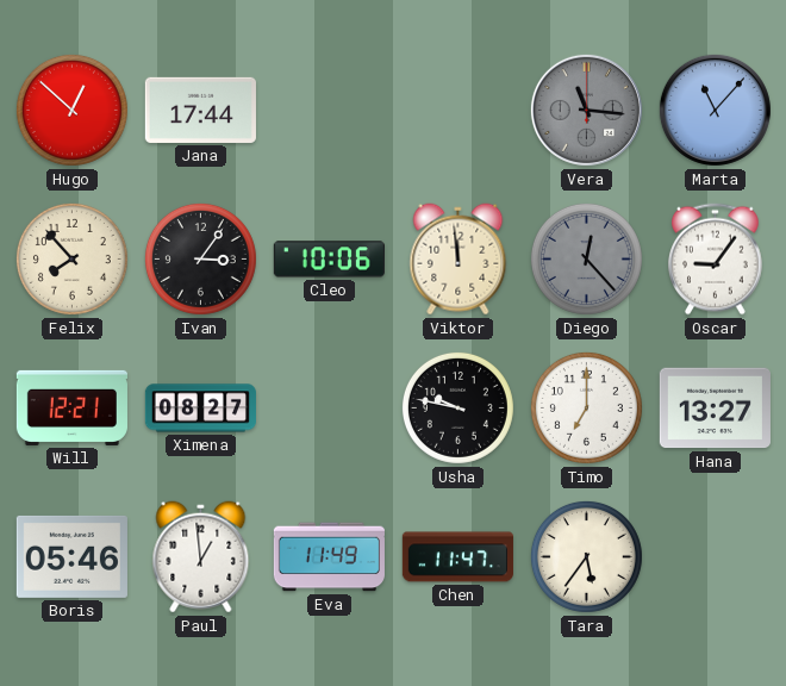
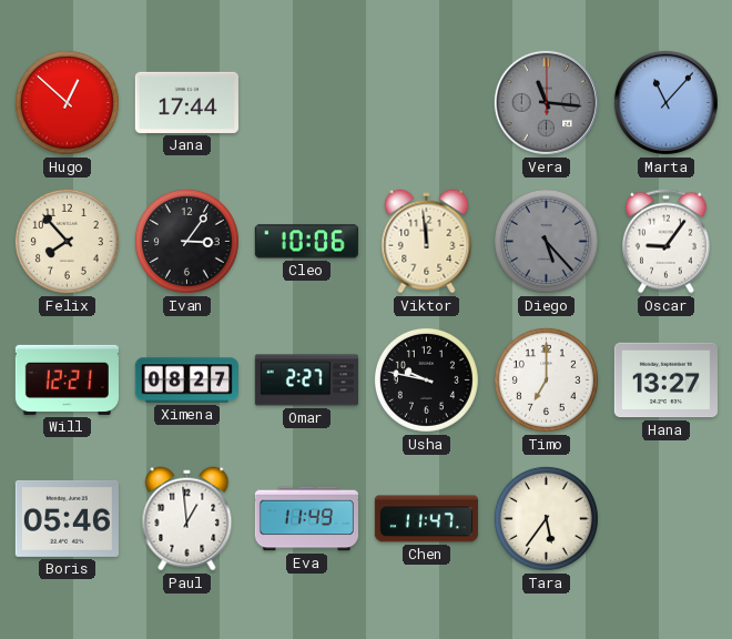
Diego: 12:23 -> 5:23 (546, 241)
Omar: none -> 2:27 (306, 381)
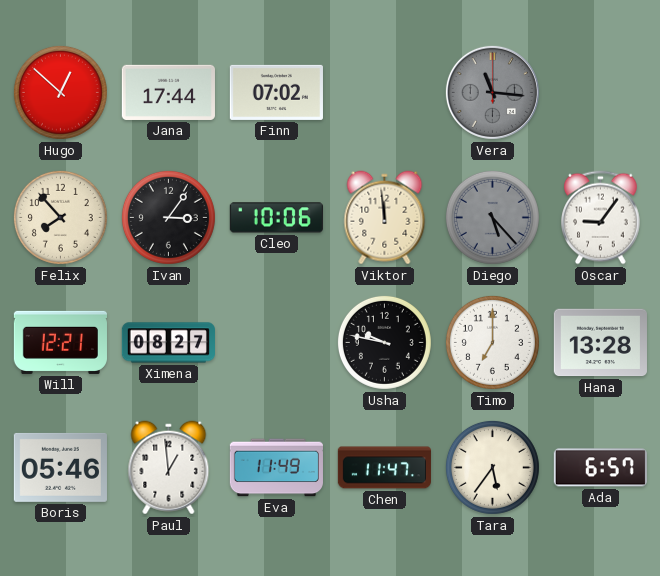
Finn: none -> 07:02 (276, 92)
Marta: 11:07 -> none (665, 102)
Omar: 2:27 -> none (306, 381)
Hana: 13:27 -> 13:28 (600, 343)
Ada: none -> 6:57 (600, 468)
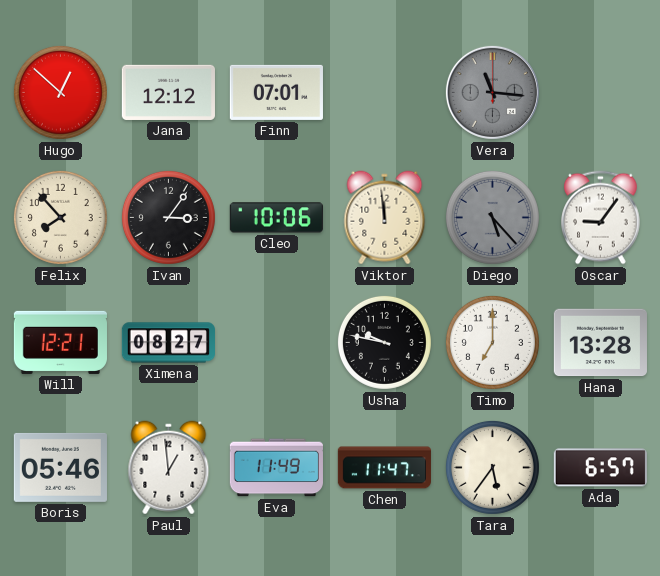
Jana: 17:44 -> 12:12 (168, 92)
Finn: 07:02 -> 07:01 (276, 92)
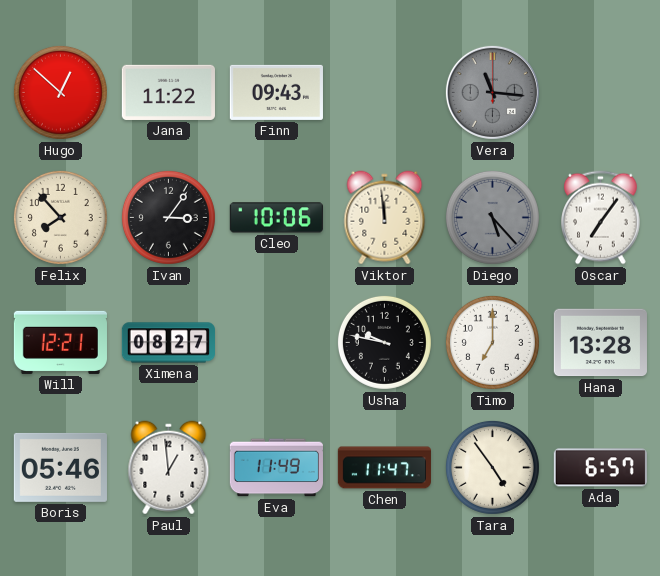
Jana: 12:12 -> 11:22 (168, 92)
Finn: 07:01 -> 09:43 (276, 92)
Oscar: 9:06 -> 7:06 (601, 218)
Tara: 5:36 -> 4:54 (492, 467)
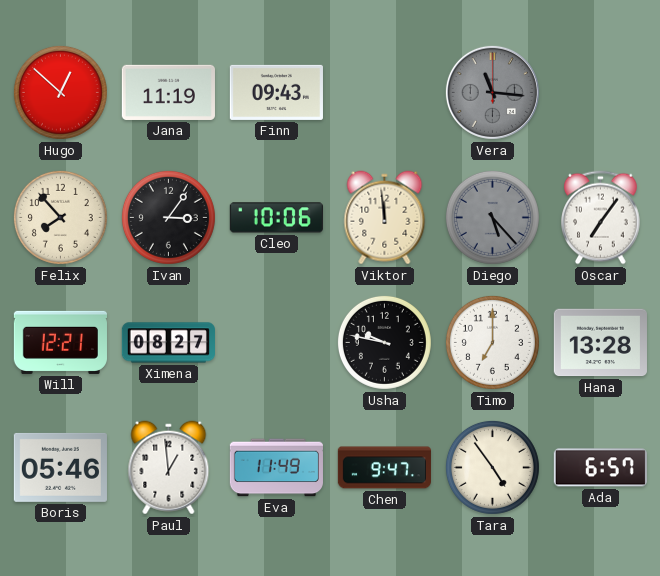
Jana: 11:22 -> 11:19 (168, 92)
Chen: 11:47 -> 9:47 (384, 468)
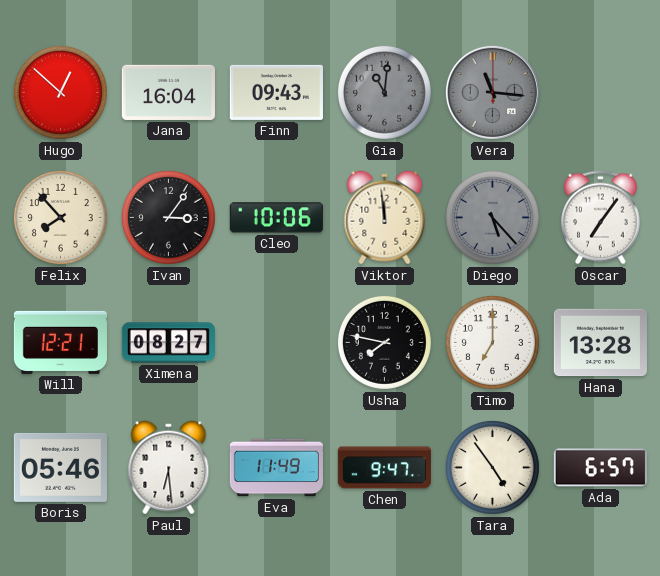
Jana: 11:19 -> 16:04 (168, 92)
Gia: none -> 11:01 (384, 92)
Usha: 9:47 -> 7:47 (384, 342)
Paul: 12:59 -> 6:29 (169, 468)
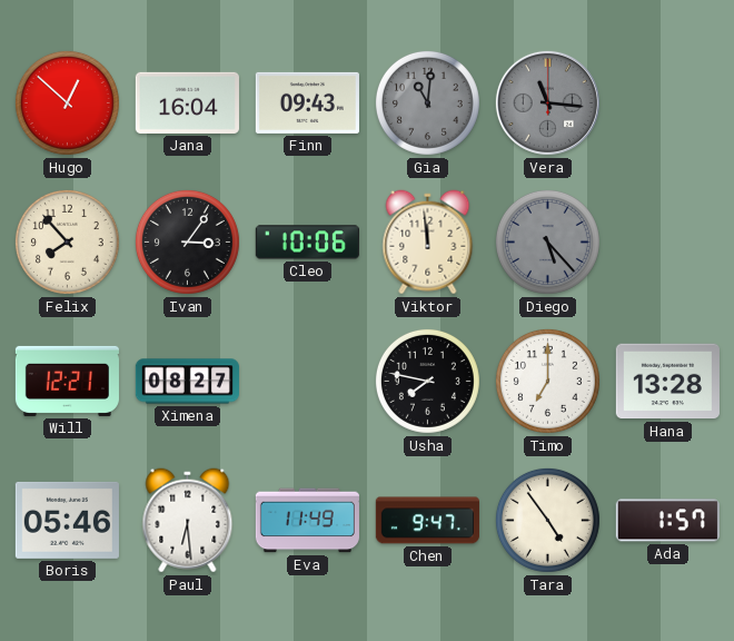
Oscar: 7:06 -> none (601, 218)
Ada: 6:57 -> 1:57 (667, 521)
